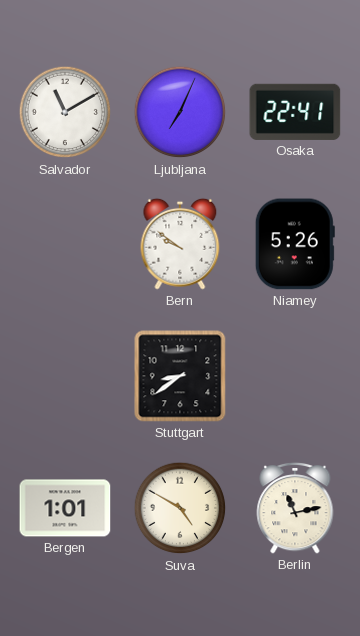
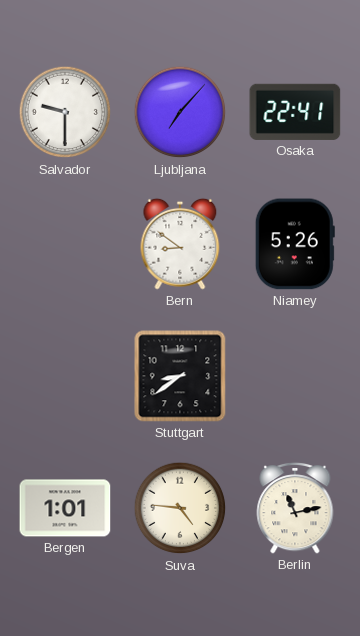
Salvador: 11:10 -> 9:30 (65, 112)
Ljubljana: 7:04 -> 7:07 (180, 112)
Bern: 9:51 -> 8:51 (180, 244)
Suva: 4:50 -> 4:46 (180, 508)
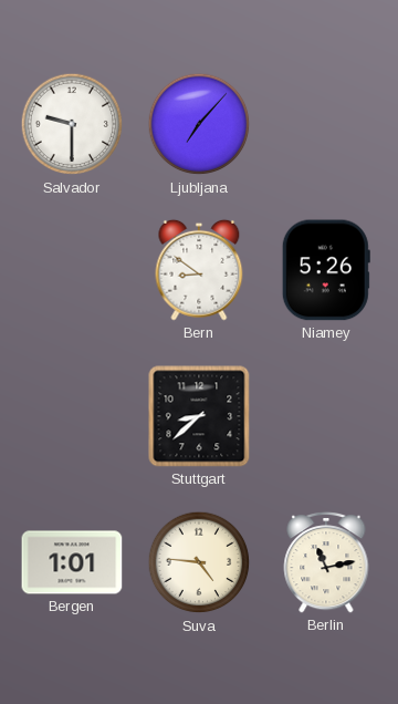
Osaka: 22:41 -> none (295, 112)
Stuttgart: 8:39 -> 8:38 (199, 416)
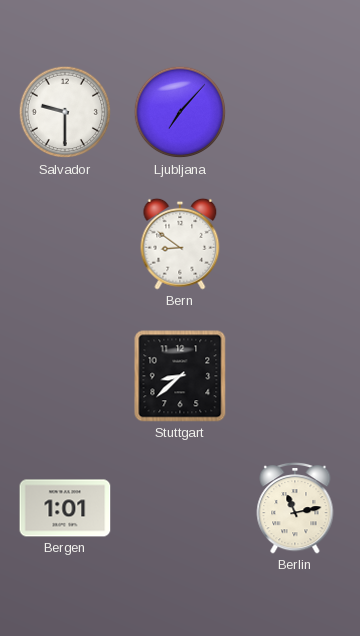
Niamey: 5:26 -> none (326, 270)
Suva: 4:46 -> none (199, 562)
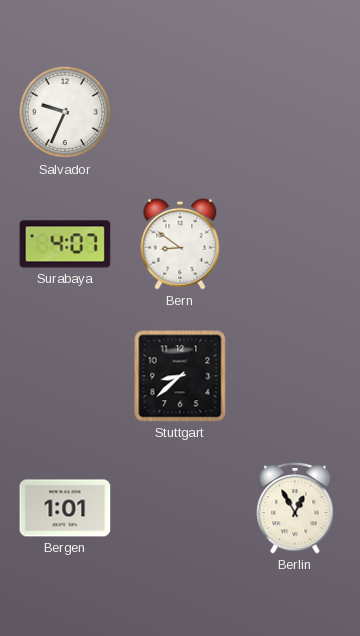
Salvador: 9:30 -> 9:34 (65, 112)
Ljubljana: 7:07 -> none (180, 112)
Surabaya: none -> 4:07 (65, 244)
Berlin: 11:13 -> 12:55 (295, 508)
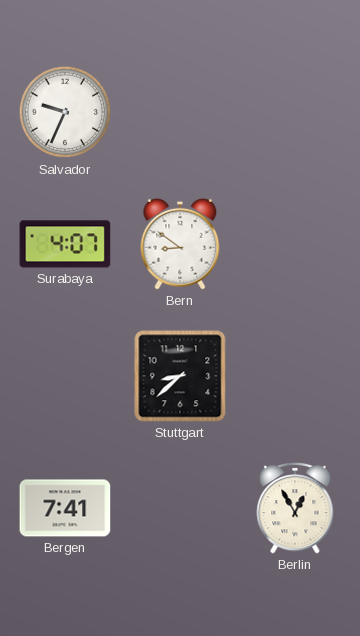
Bergen: 1:01 -> 7:41 (65, 508)
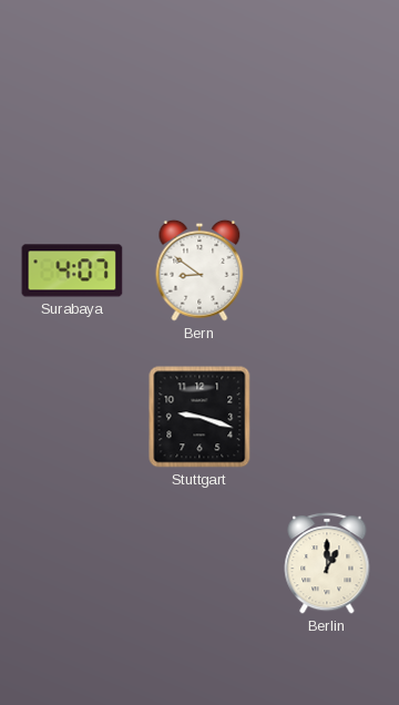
Salvador: 9:34 -> none (65, 112)
Stuttgart: 8:38 -> 9:18 (199, 417)
Bergen: 7:41 -> none (65, 508)
Berlin: 12:55 -> 1:00 (327, 563)
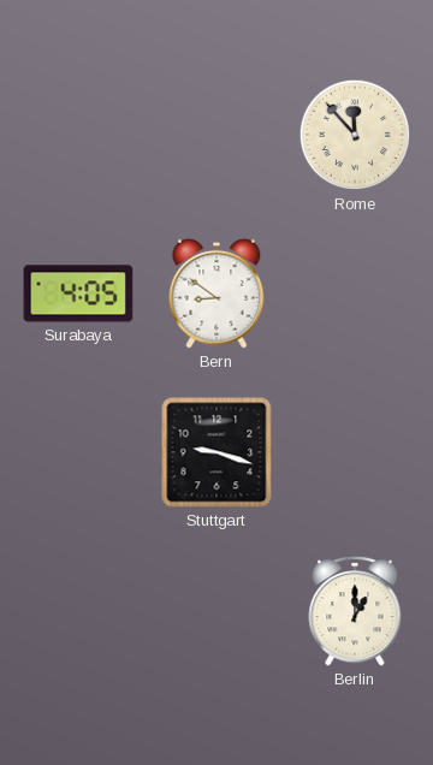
Rome: none -> 11:53 (355, 135)
Surabaya: 4:07 -> 4:05 (78, 293)
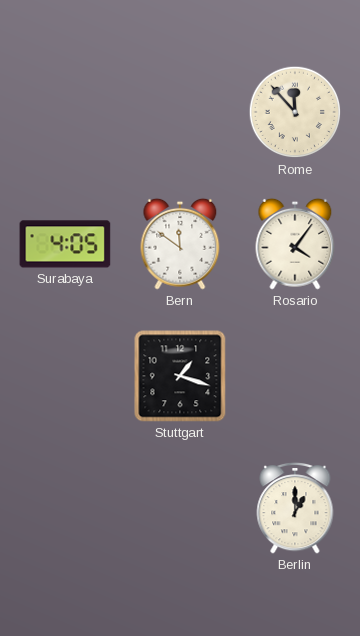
Bern: 8:51 -> 11:51 (180, 244)
Rosario: none -> 4:06 (295, 244)
Stuttgart: 9:18 -> 1:18 (180, 376)
